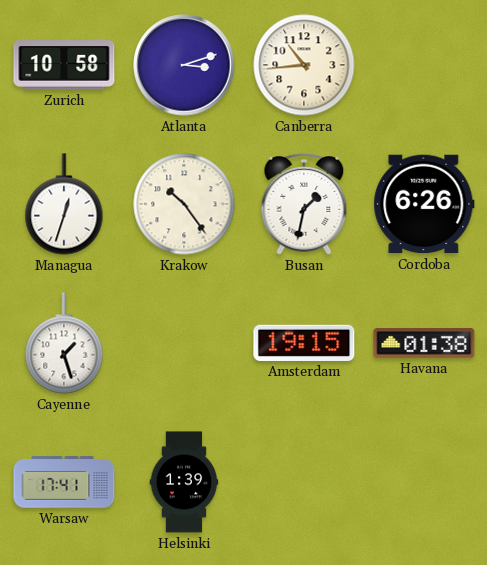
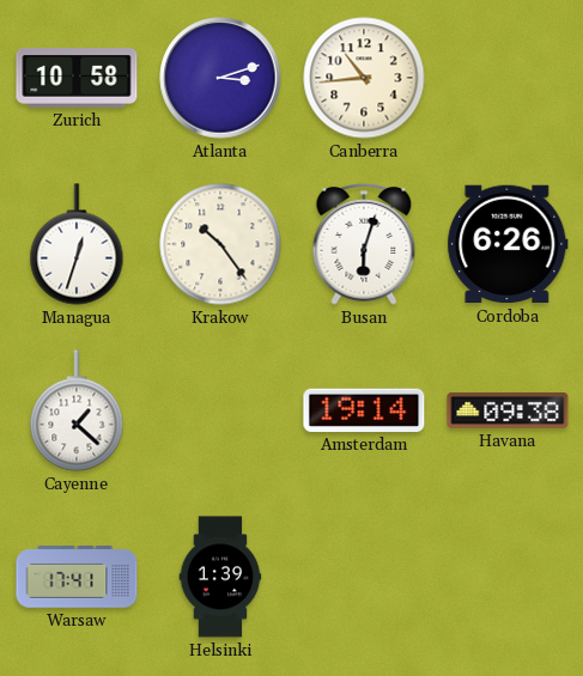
Busan: 1:32 -> 6:03 (364, 244)
Cayenne: 1:27 -> 1:22 (77, 410)
Amsterdam: 19:15 -> 19:14 (364, 410)
Havana: 01:38 -> 09:38 (508, 410)
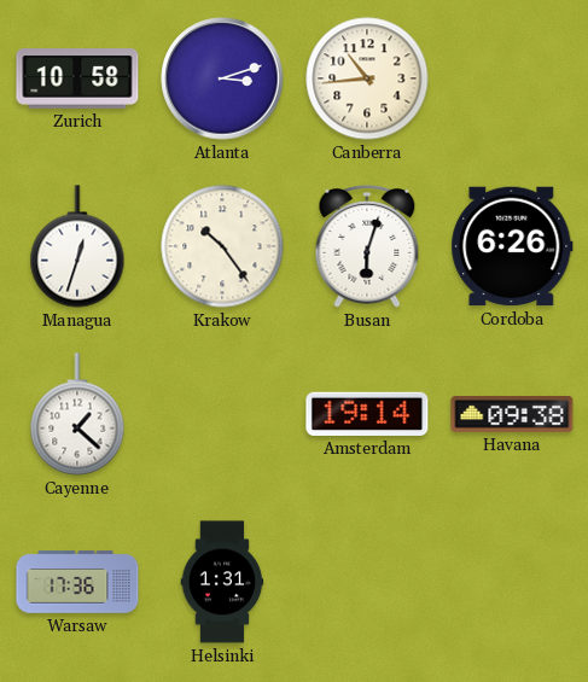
Warsaw: 17:41 -> 17:36 (77, 582)
Helsinki: 1:39 -> 1:31 (222, 582)
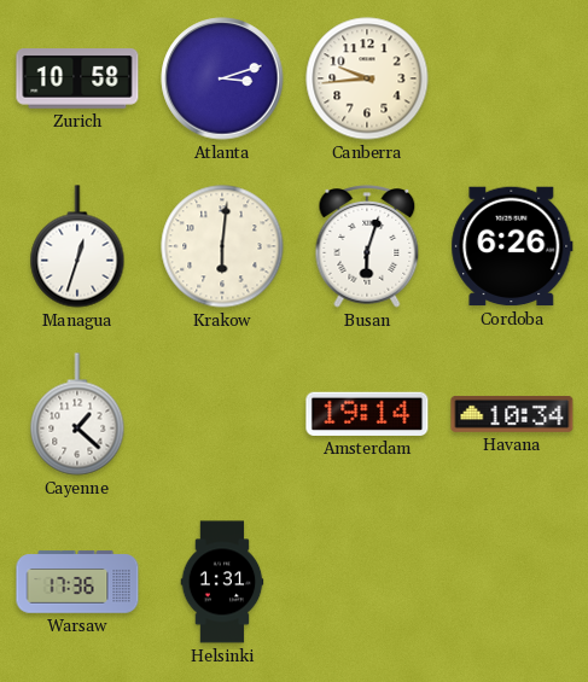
Canberra: 10:44 -> 9:44 (367, 78)
Krakow: 10:24 -> 6:01 (222, 246)
Havana: 09:38 -> 10:34 (512, 414)
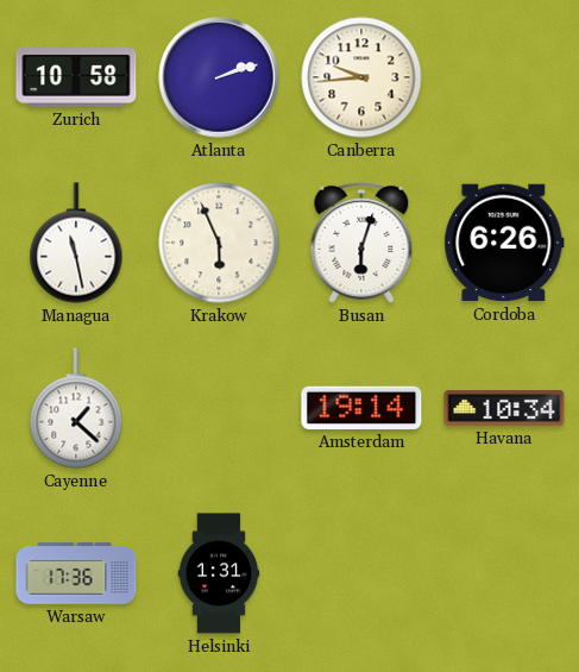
Atlanta: 3:12 -> 2:12 (219, 77)
Managua: 12:33 -> 11:28 (76, 243)
Krakow: 6:01 -> 5:56 (219, 243)
